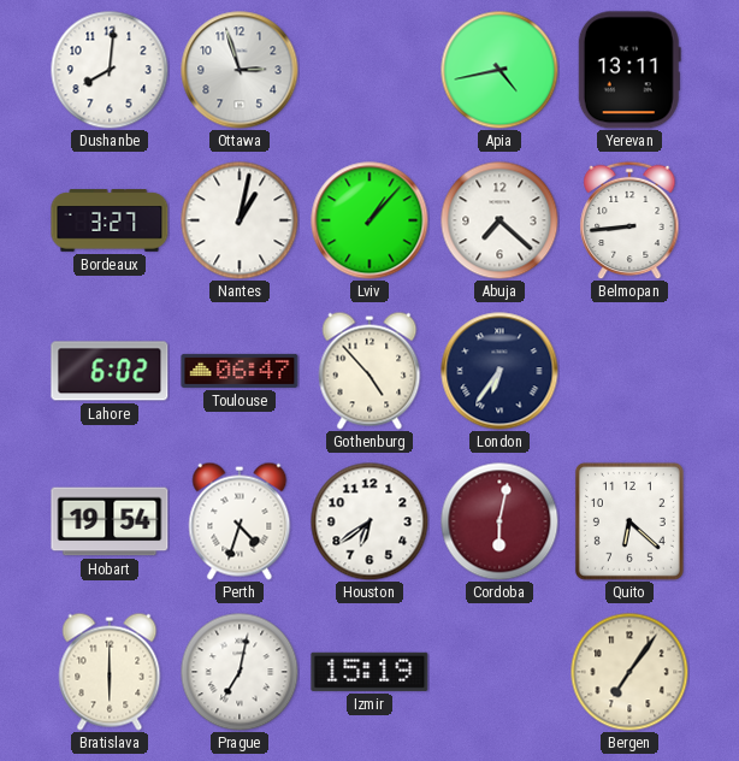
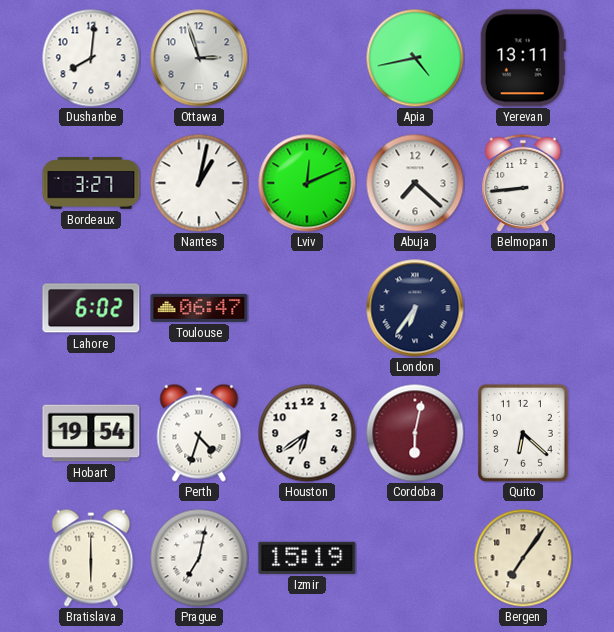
Lviv: 1:07 -> 12:11 (307, 183)
Gothenburg: 4:53 -> none (369, 371)
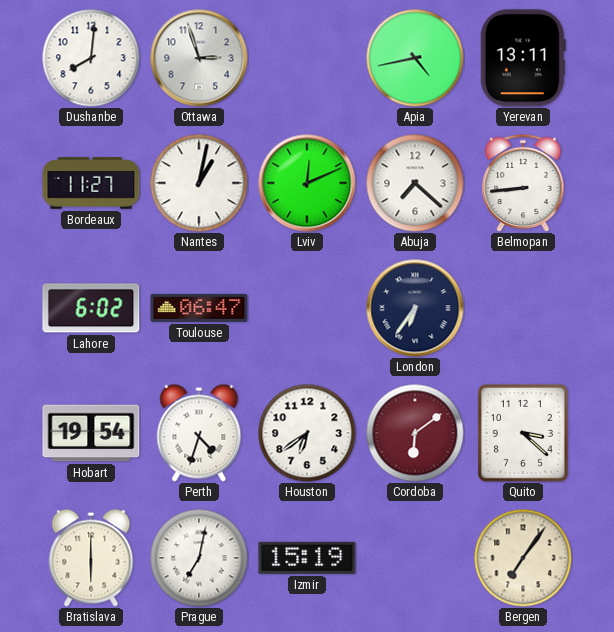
Bordeaux: 3:27 -> 11:27 (91, 183)
Cordoba: 6:02 -> 6:09 (415, 433)
Quito: 6:22 -> 3:22 (523, 433)
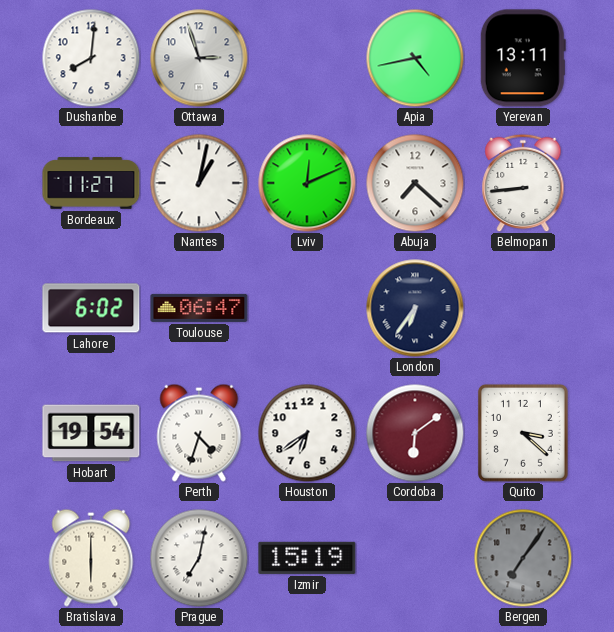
Bergen dial: cream -> grey (523, 558)
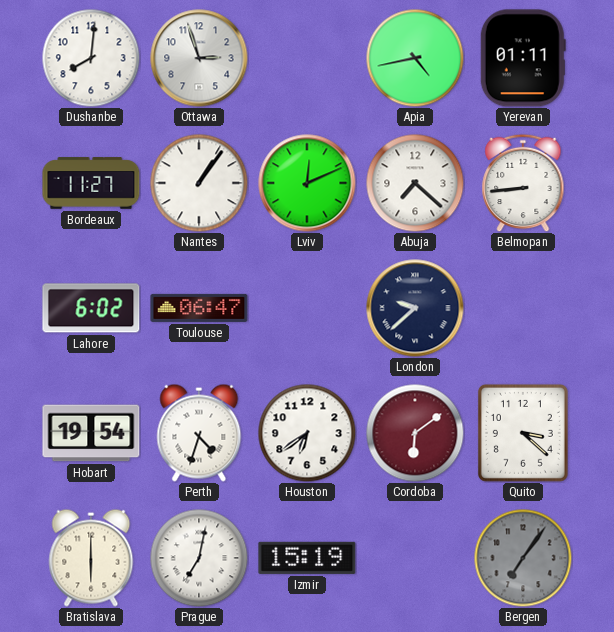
Yerevan: 13:11 -> 01:11 (523, 58)
Nantes: 1:02 -> 1:06 (199, 183)
London: 6:36 -> 9:38 (415, 308)
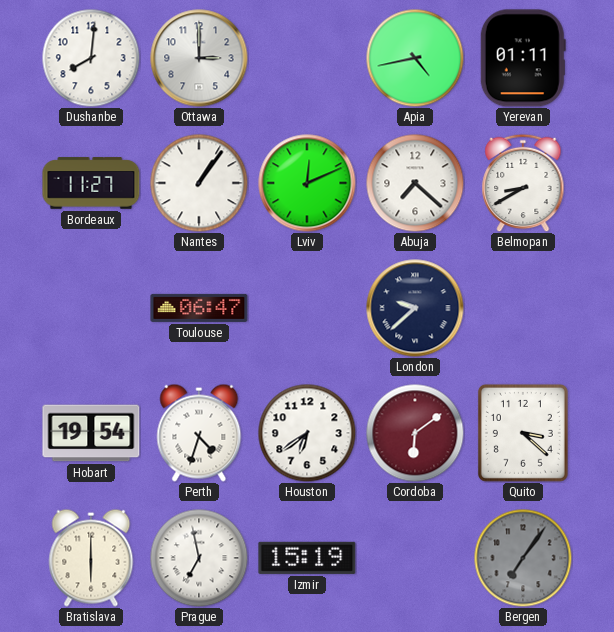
Ottawa: 2:57 -> 3:00 (199, 58)
Belmopan: 8:44 -> 8:40 (523, 183)
Lahore: 6:02 -> none (91, 308)
Prague: 7:02 -> 6:58 (199, 558)
